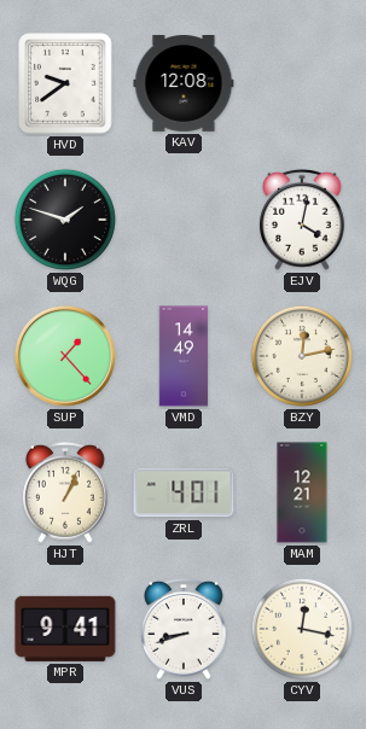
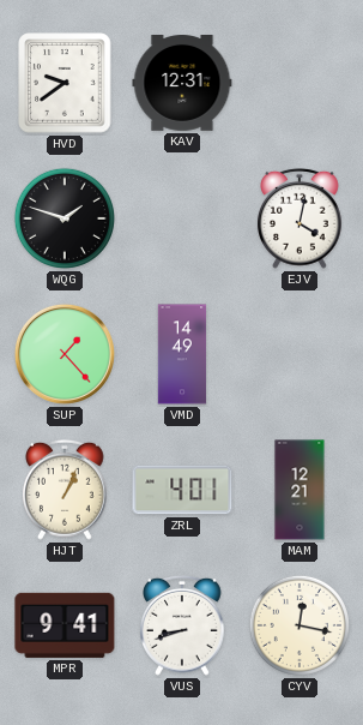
KAV: 12:08 -> 12:31 (182, 84)
BZY: 12:13 -> none (302, 356)
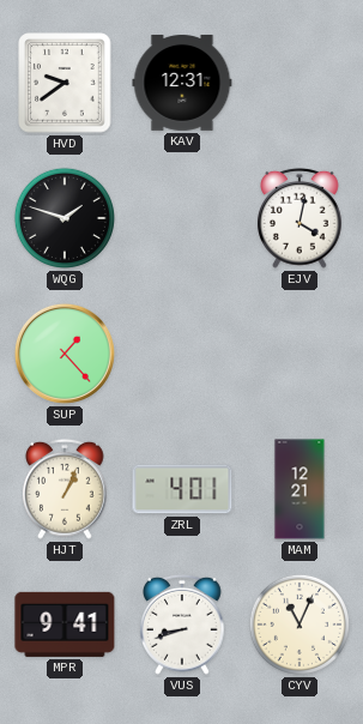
VMD: 14:49 -> none (182, 354)
CYV: 12:17 -> 11:04 (300, 625)
